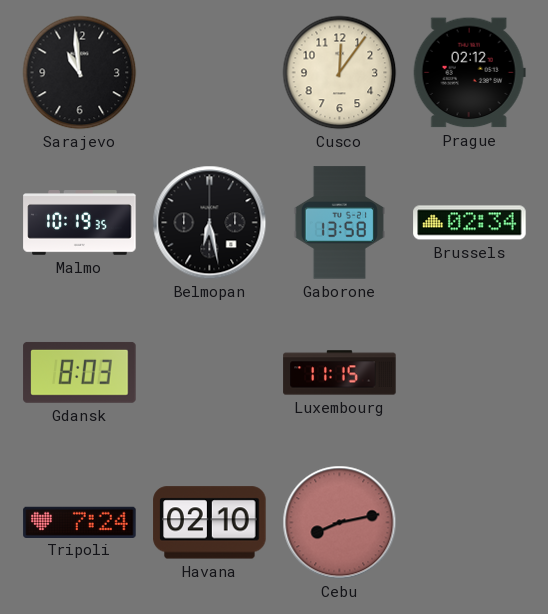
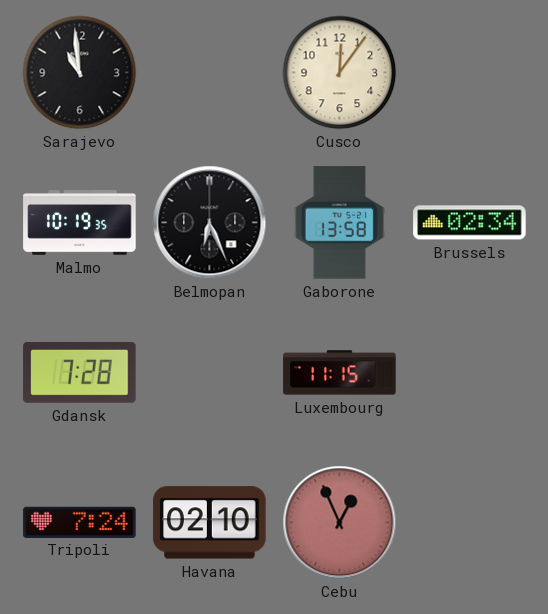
Prague: 02:12 -> none (469, 73)
Belmopan: 6:28 -> 6:26 (210, 223)
Gdansk: 8:03 -> 7:28 (80, 372)
Cebu: 8:13 -> 12:56 (340, 523)
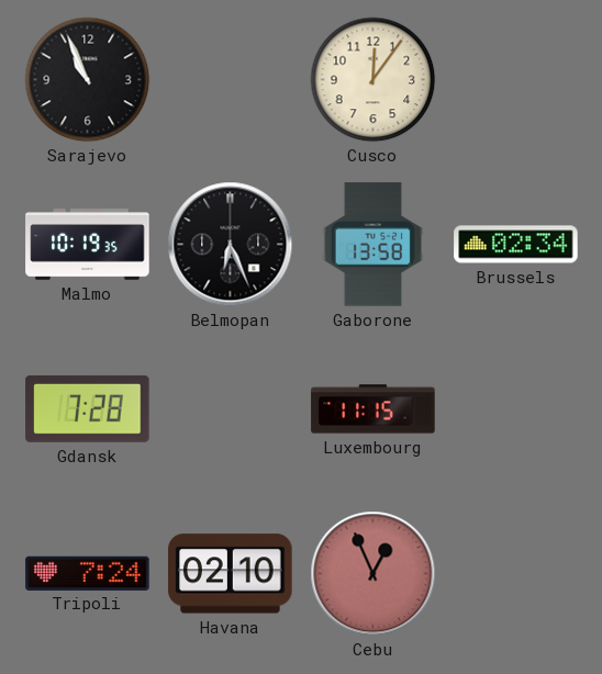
Sarajevo: 10:59 -> 10:56 (88, 80)
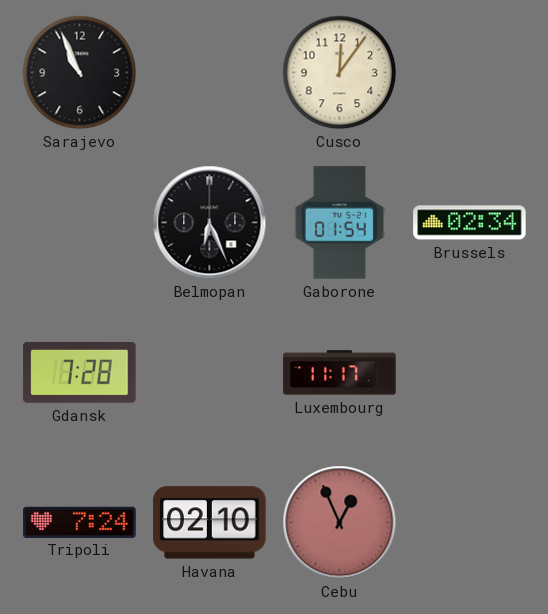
Malmo: 10:19 -> none (88, 245)
Gaborone: 13:58 -> 01:54 (339, 223)
Luxembourg: 11:15 -> 11:17 (340, 373)
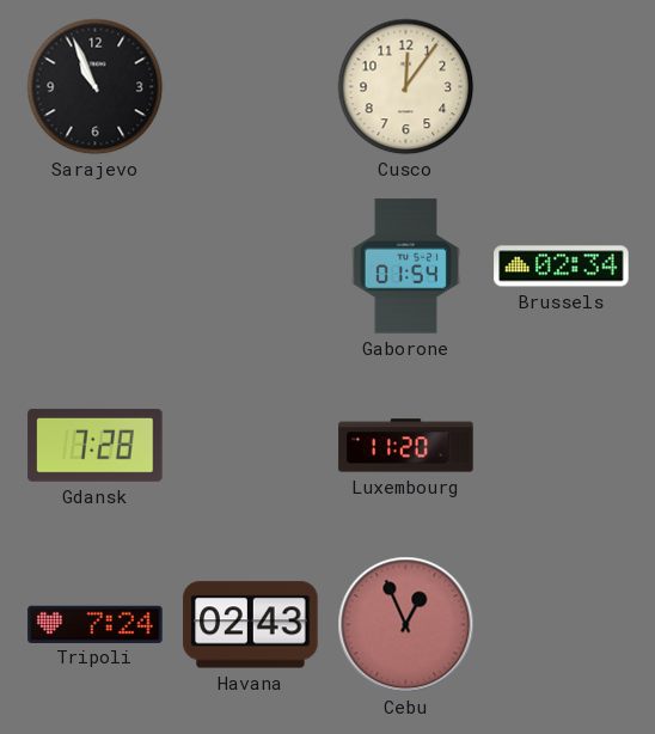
Belmopan: 6:26 -> none (210, 223)
Luxembourg: 11:17 -> 11:20 (406, 446)
Havana: 02:10 -> 02:43 (251, 625)
